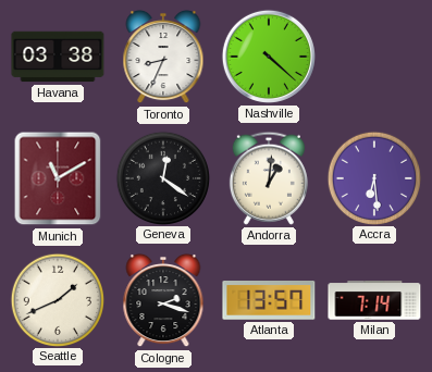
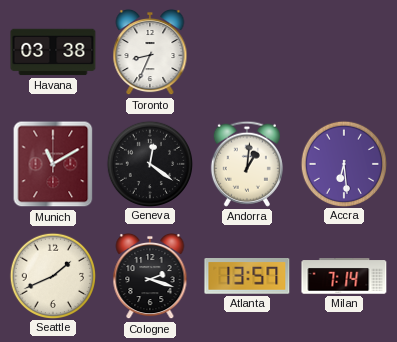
Nashville: 4:22 -> none (269, 57)
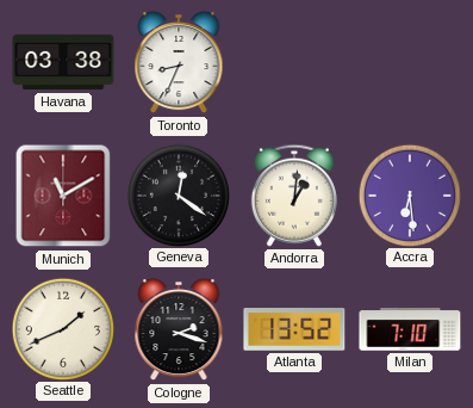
Atlanta: 13:57 -> 13:52 (294, 330)
Milan: 7:14 -> 7:10 (410, 329)
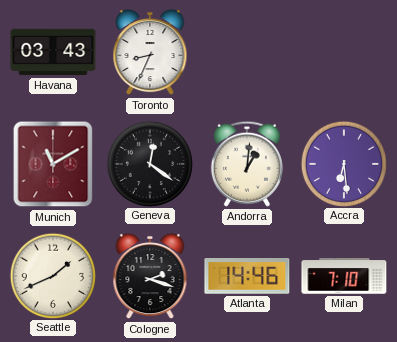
Havana: 03:38 -> 03:43 (53, 52)
Atlanta: 13:52 -> 14:46 (247, 277)
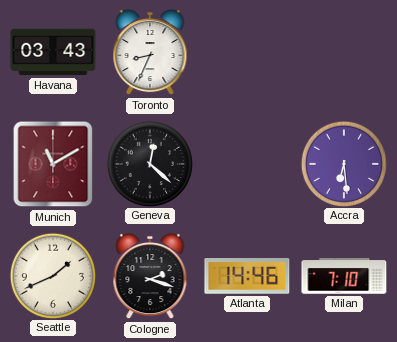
Geneva: 12:21 -> 12:22 (149, 163)
Andorra: 1:01 -> none (247, 164)
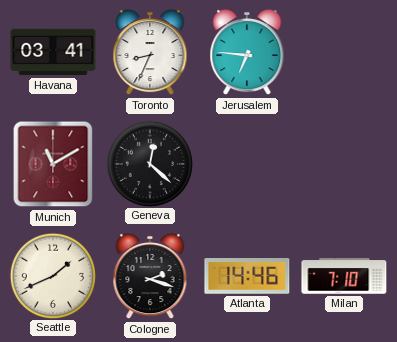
Havana: 03:43 -> 03:41 (53, 52)
Jerusalem: none -> 6:46 (247, 52)
Accra: 6:29 -> none (343, 163)
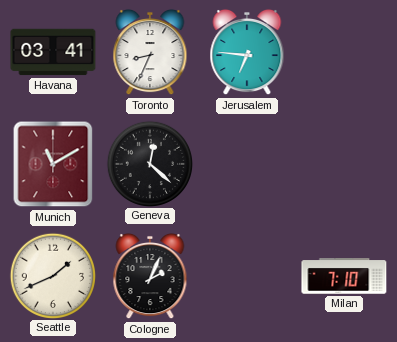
Cologne: 2:18 -> 2:04 (150, 276)
Atlanta: 14:46 -> none (247, 277)
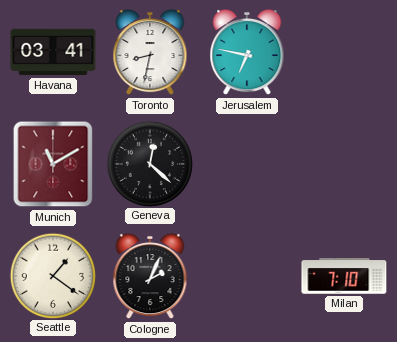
Toronto: 8:34 -> 8:32 (150, 52)
Jerusalem: 6:46 -> 6:47 (247, 52)
Seattle: 1:41 -> 1:21 (52, 275)
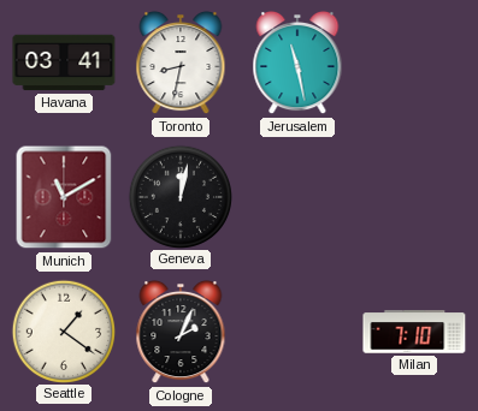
Jerusalem: 6:47 -> 11:28 (297, 62)
Geneva: 12:22 -> 12:02 (179, 196)
